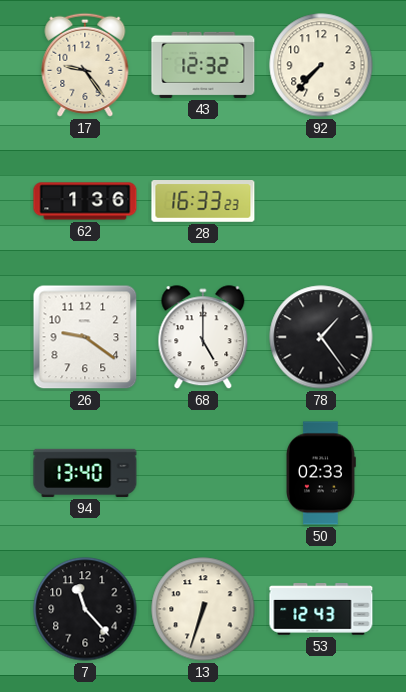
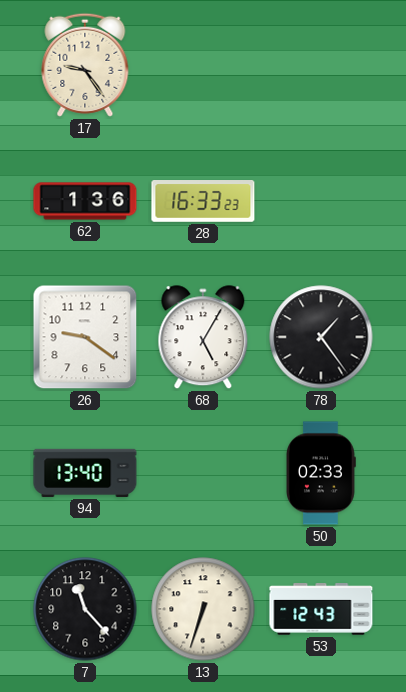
43: 12:32 -> none (203, 65)
92: 7:37 -> none (321, 65)
68: 5:00 -> 5:05 (203, 338)
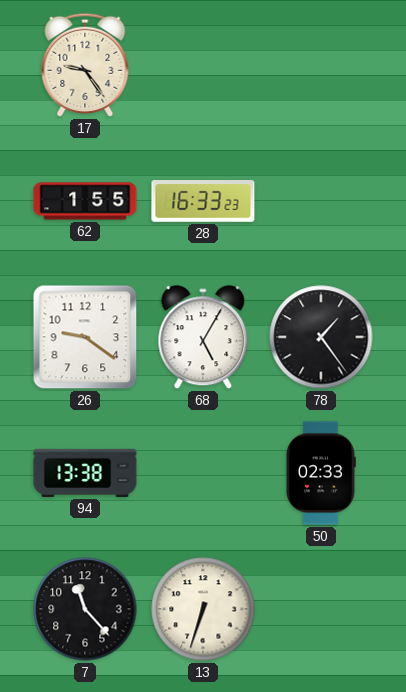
62: 1:36 -> 1:55 (85, 201)
94: 13:40 -> 13:38 (85, 473)
53: 12:43 -> none (321, 609)
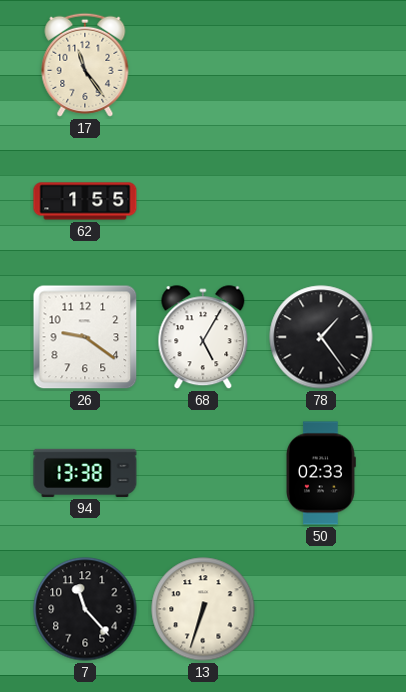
17: 9:24 -> 11:24 (85, 65)
28: 16:33 -> none (203, 201)
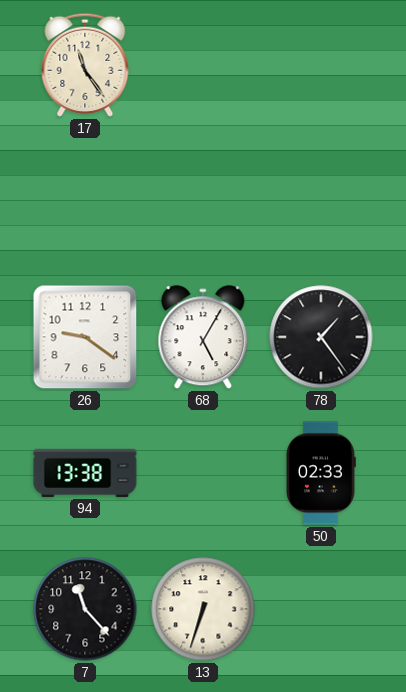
62: 1:55 -> none (85, 201)
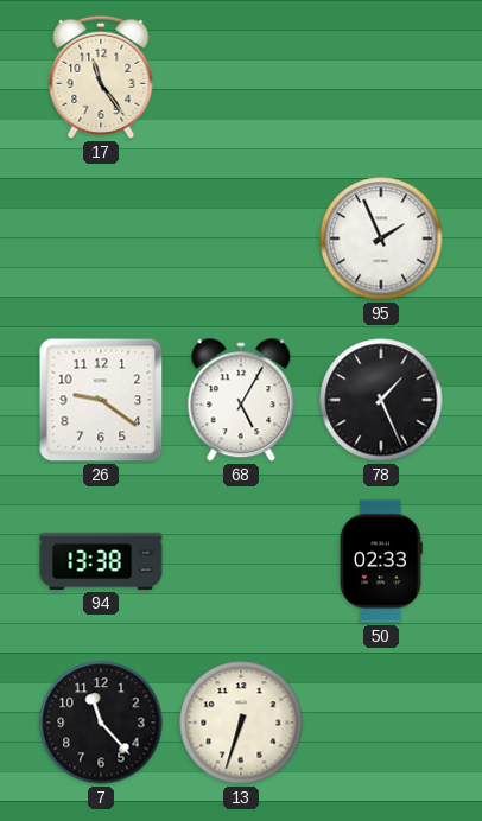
95: none -> 1:56 (381, 238)
78: 1:24 -> 1:26 (381, 400)
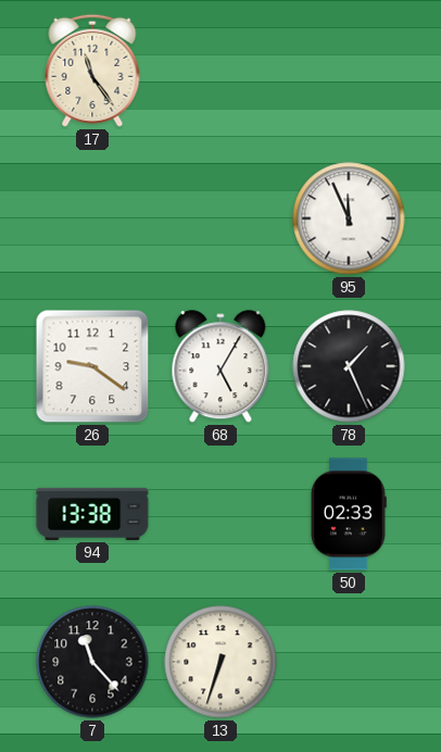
95: 1:56 -> 11:56 (349, 218)
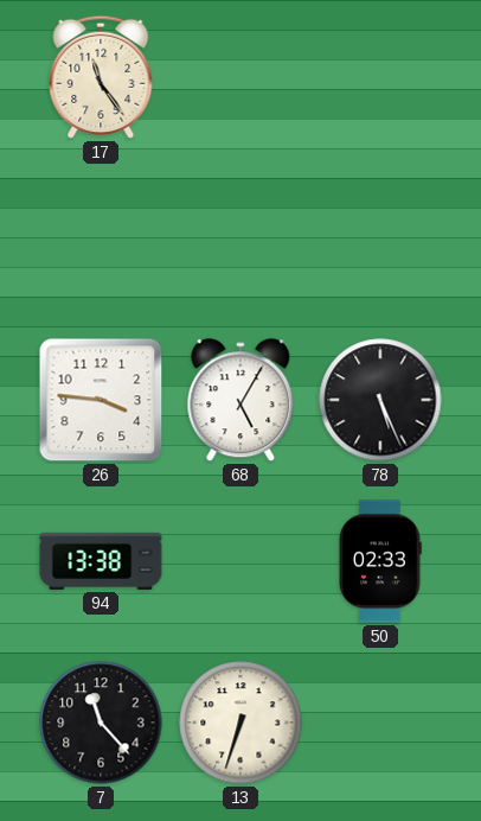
95: 11:56 -> none (349, 218)
26: 9:21 -> 3:46 (101, 400)
78: 1:26 -> 5:26 (380, 400)
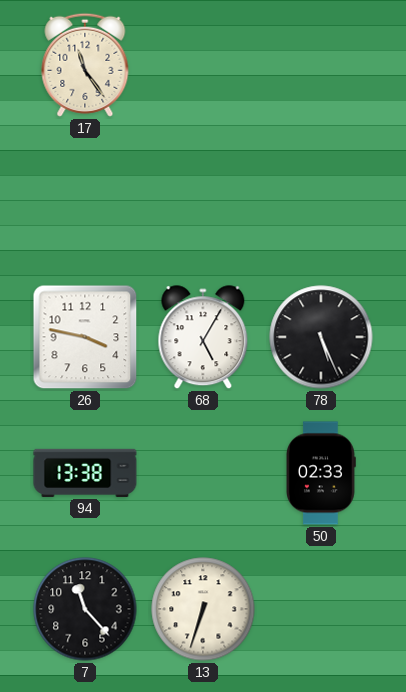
26: 3:46 -> 3:47 (85, 337)
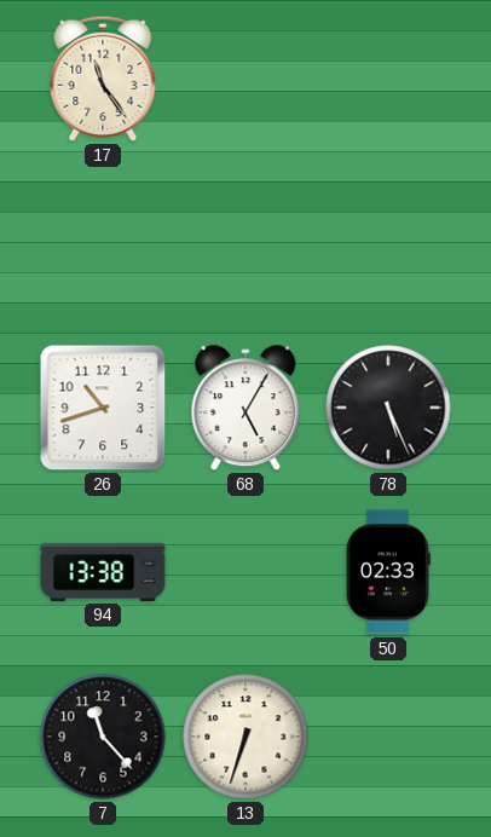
26: 3:47 -> 10:42 (103, 408)
